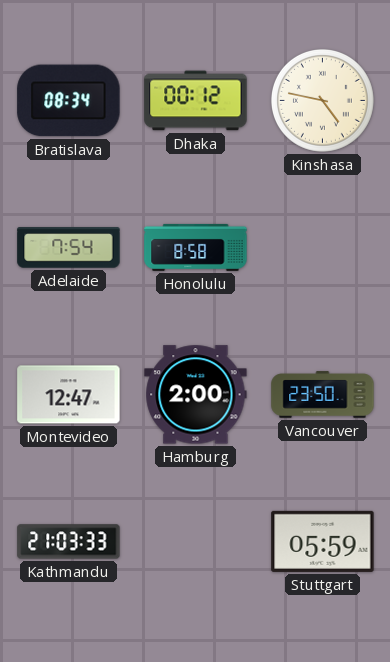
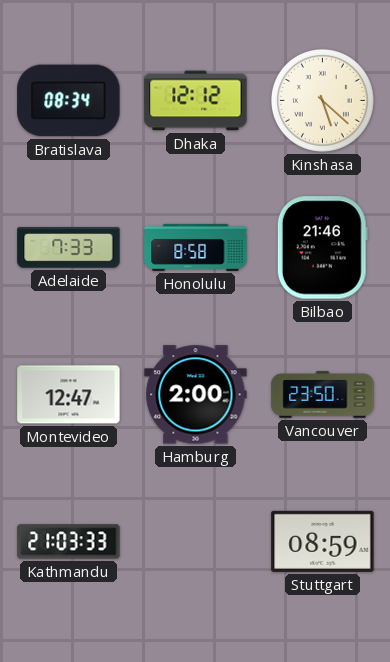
Dhaka: 00:12 -> 12:12 (196, 101)
Kinshasa: 4:47 -> 5:22 (322, 100)
Adelaide: 7:54 -> 7:33 (69, 248)
Bilbao: none -> 21:46 (322, 248)
Stuttgart: 05:59 -> 08:59 (323, 541)
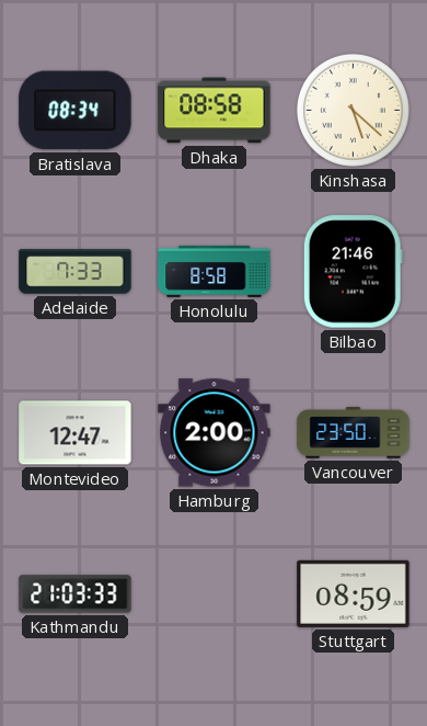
Dhaka: 12:12 -> 08:58 (215, 111)
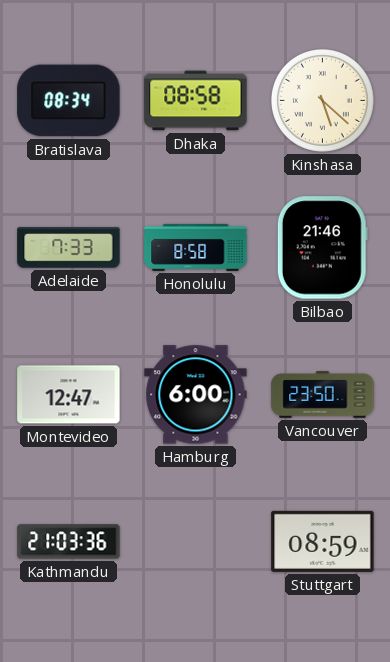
Hamburg: 2:00 -> 6:00 (196, 395)
Kathmandu: 21:03:33 -> 21:03:36 (69, 542)
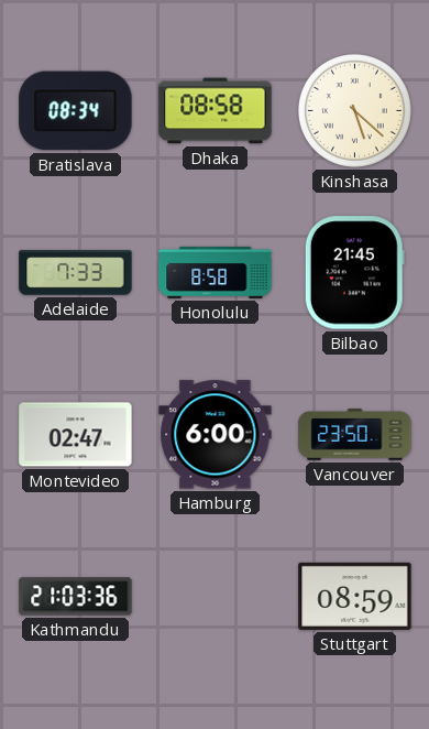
Bilbao: 21:46 -> 21:45 (354, 273)
Montevideo: 12:47 -> 02:47 (76, 435)
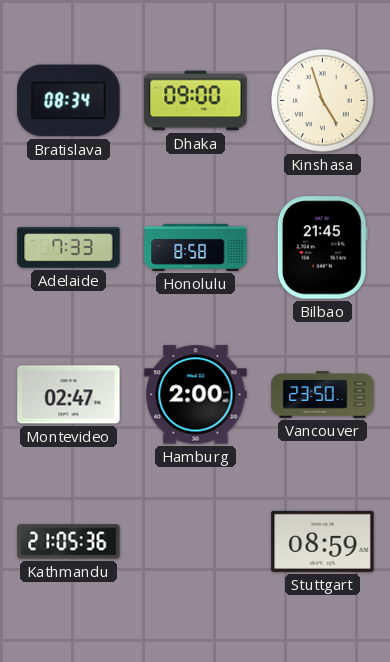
Dhaka: 08:58 -> 09:00 (196, 101)
Kinshasa: 5:22 -> 4:57 (322, 100)
Hamburg: 6:00 -> 2:00 (196, 395)
Kathmandu: 21:03 -> 21:05 (69, 542)
